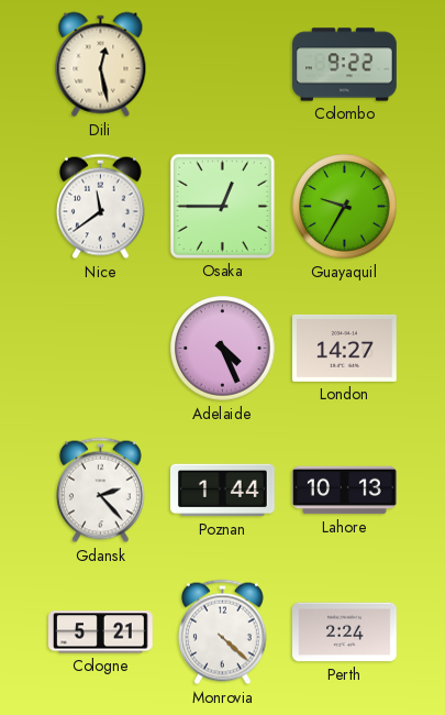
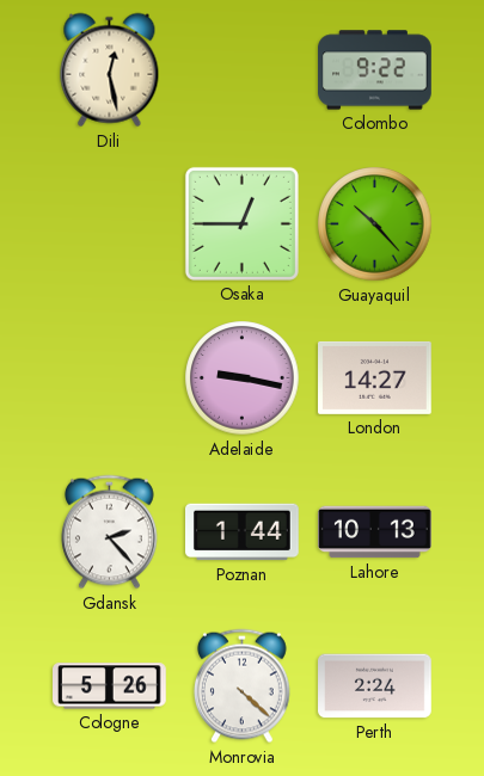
Nice: 11:39 -> none (100, 207)
Guayaquil: 9:35 -> 10:23 (375, 224)
Adelaide: 4:26 -> 9:17 (243, 378)
Cologne: 5:21 -> 5:26 (110, 686)
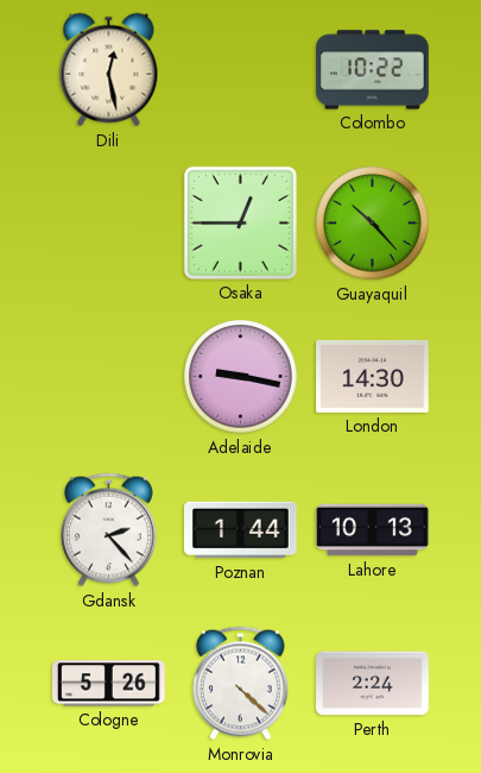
Colombo: 9:22 -> 10:22 (373, 70)
London: 14:27 -> 14:30 (373, 376)
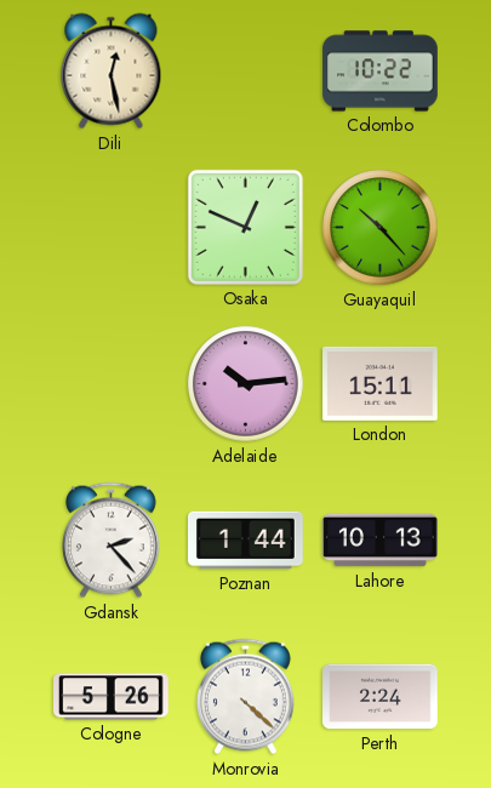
Osaka: 12:45 -> 12:49 (245, 227)
Adelaide: 9:17 -> 10:14 (246, 384)
London: 14:30 -> 15:11 (381, 383)
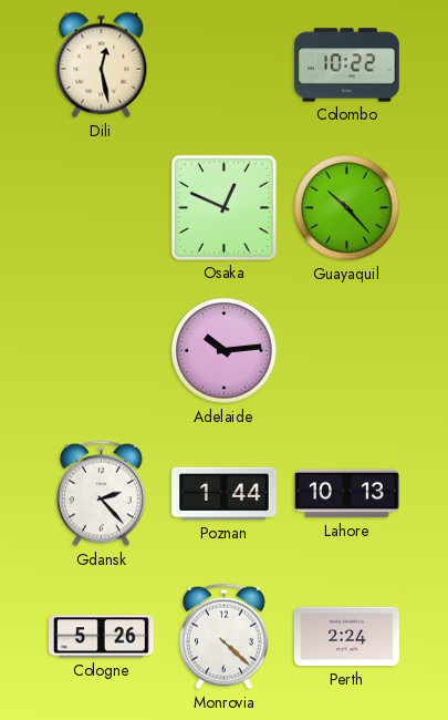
London: 15:11 -> none (381, 383)
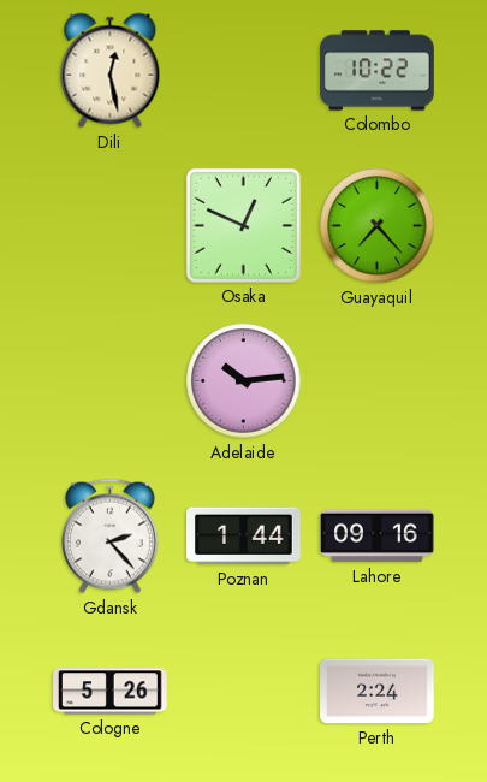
Guayaquil: 10:23 -> 7:23 (378, 226)
Lahore: 10:13 -> 09:16 (378, 537)
Monrovia: 4:22 -> none (223, 637)
